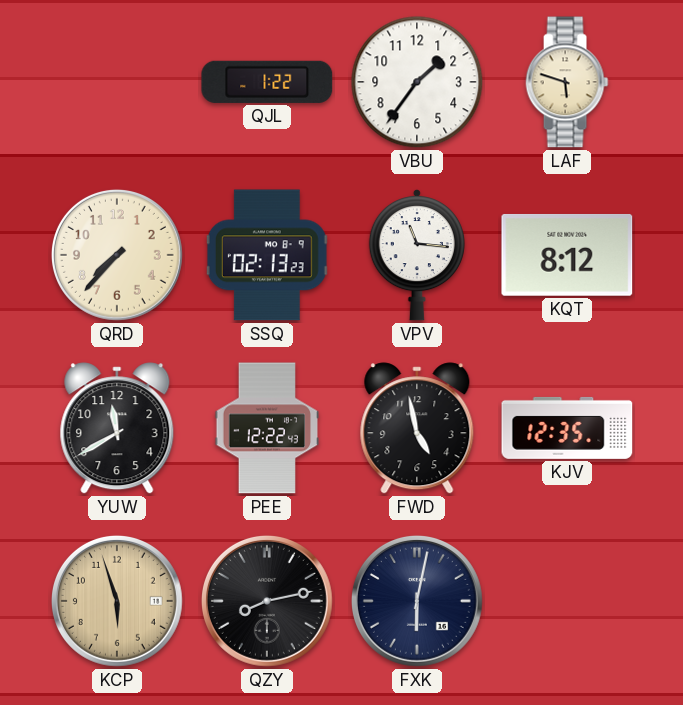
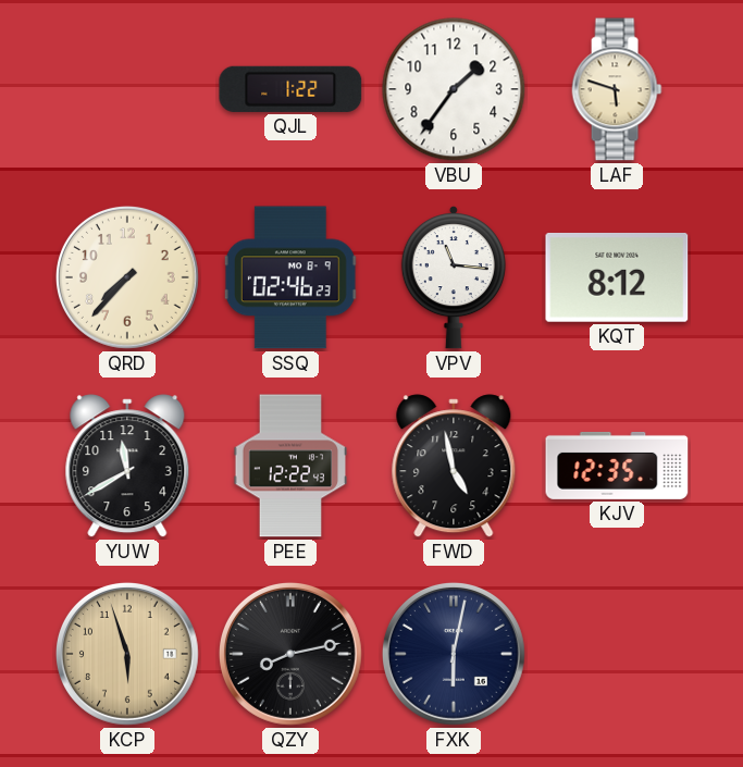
SSQ: 02:13 -> 02:46 (290, 277)
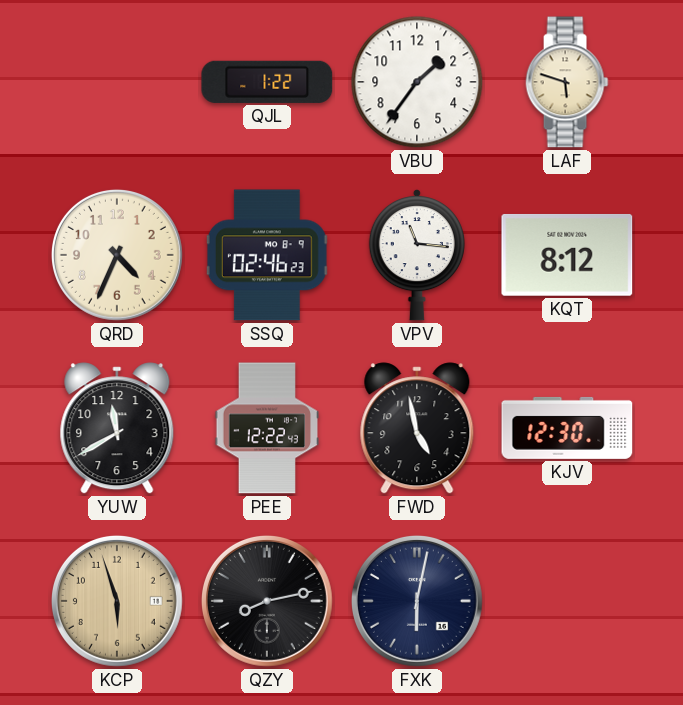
QRD: 7:37 -> 4:34 (117, 255)
KJV: 12:35 -> 12:30 (567, 428)
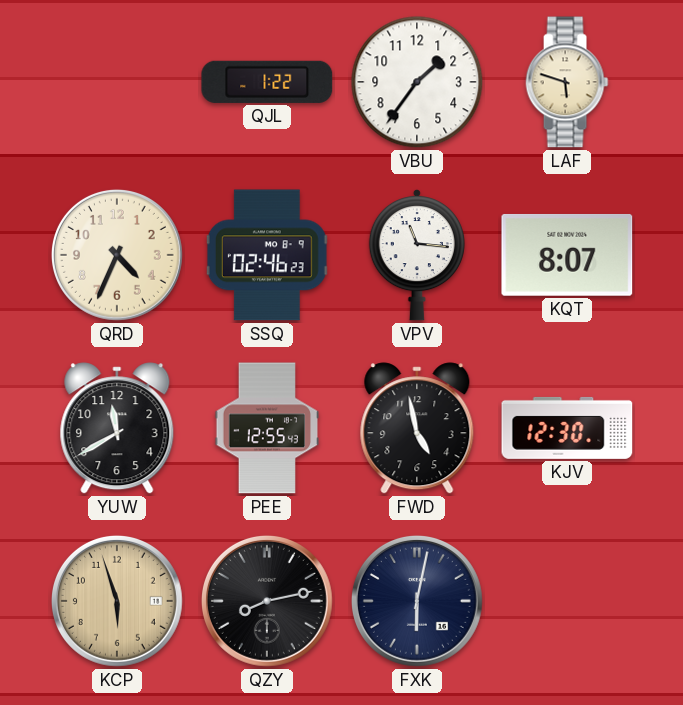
KQT: 8:12 -> 8:07 (567, 255)
PEE: 12:22 -> 12:55 (267, 428)
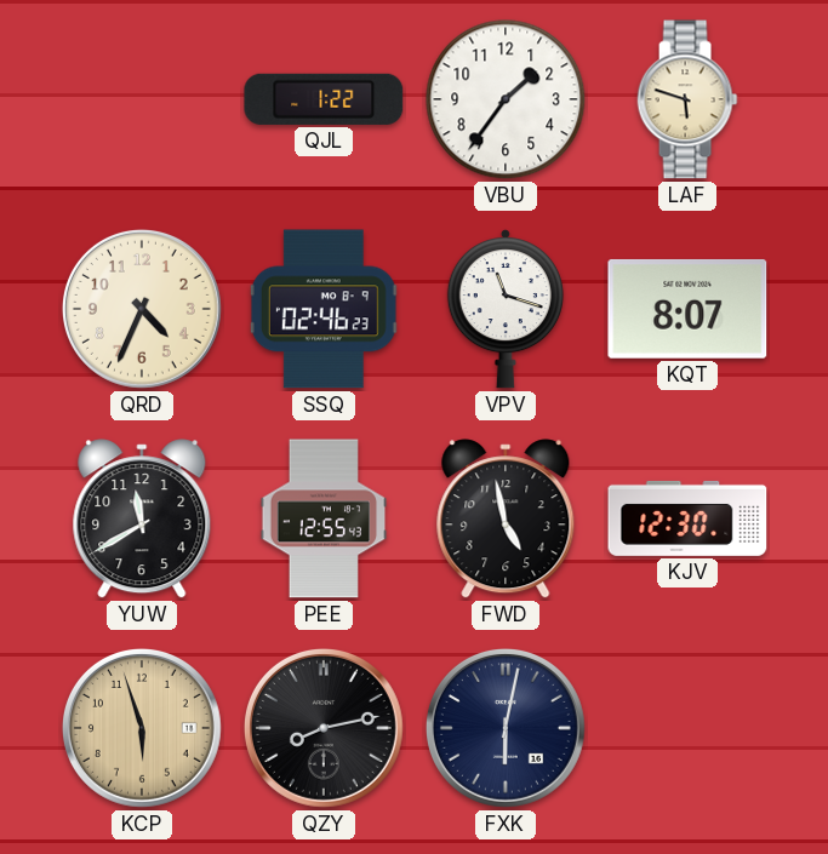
VPV: 11:16 -> 11:18 (506, 309)
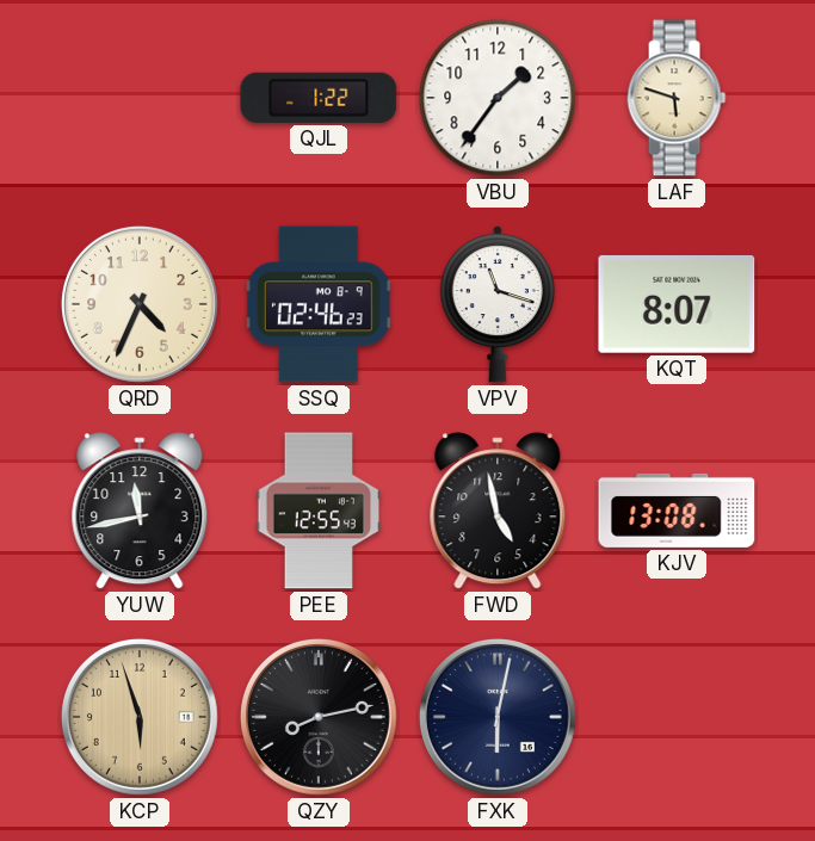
YUW: 11:40 -> 11:43 (140, 511)
KJV: 12:30 -> 13:08 (677, 511)
